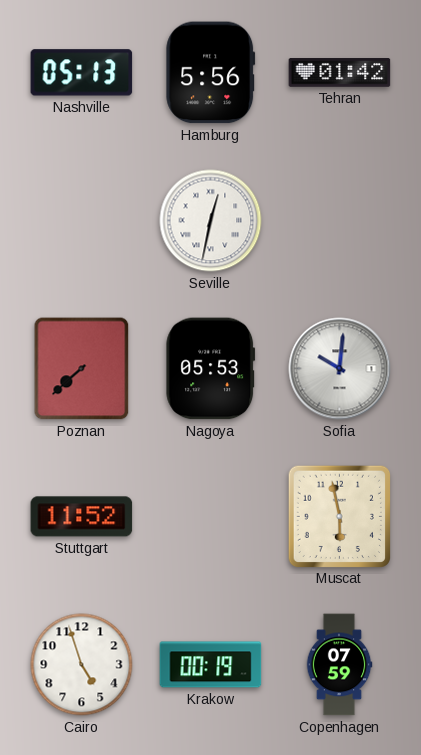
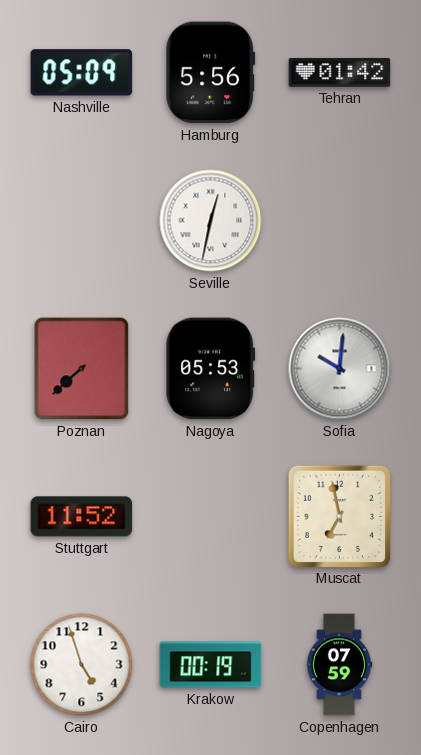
Nashville: 05:13 -> 05:09 (82, 73)
Muscat: 5:58 -> 6:58 (339, 516)
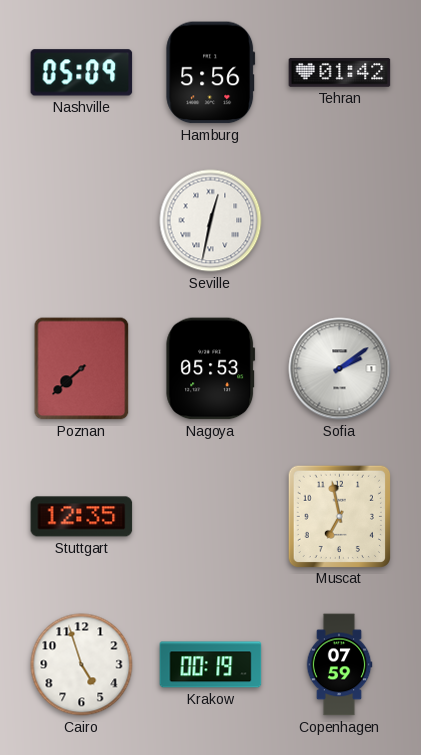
Sofia: 10:01 -> 2:09 (340, 369)
Stuttgart: 11:52 -> 12:35 (82, 517)
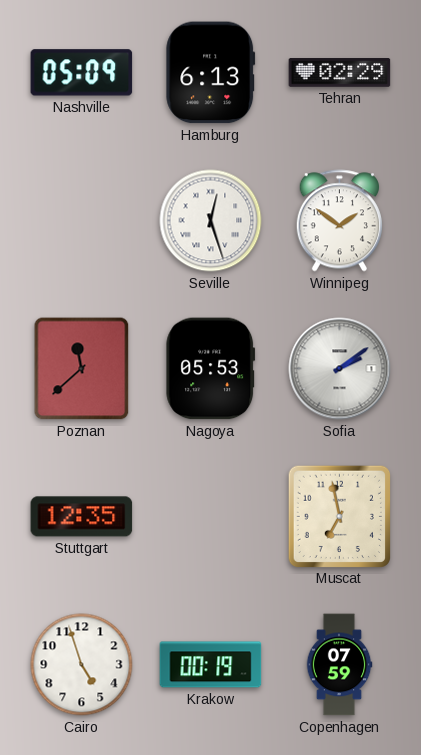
Hamburg: 5:56 -> 6:13 (211, 73)
Tehran: 01:42 -> 02:29 (340, 73)
Seville: 12:32 -> 12:27 (211, 221)
Winnipeg: none -> 1:51 (339, 221)
Poznan: 7:38 -> 11:38 (82, 369)
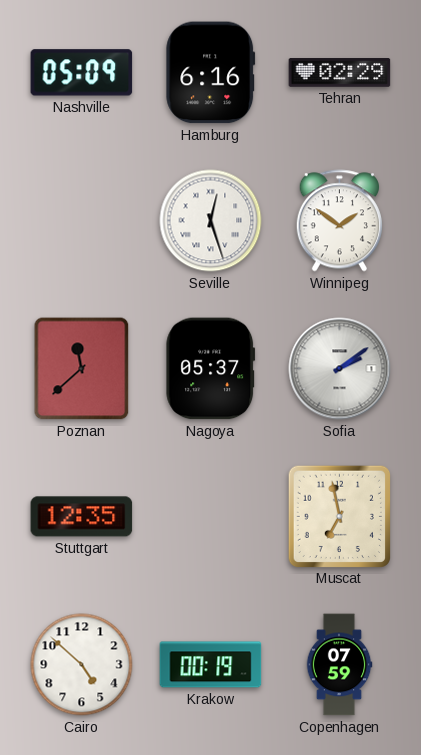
Hamburg: 6:13 -> 6:16 (211, 73)
Nagoya: 05:53 -> 05:37 (211, 369)
Cairo: 4:57 -> 4:52 (82, 665)
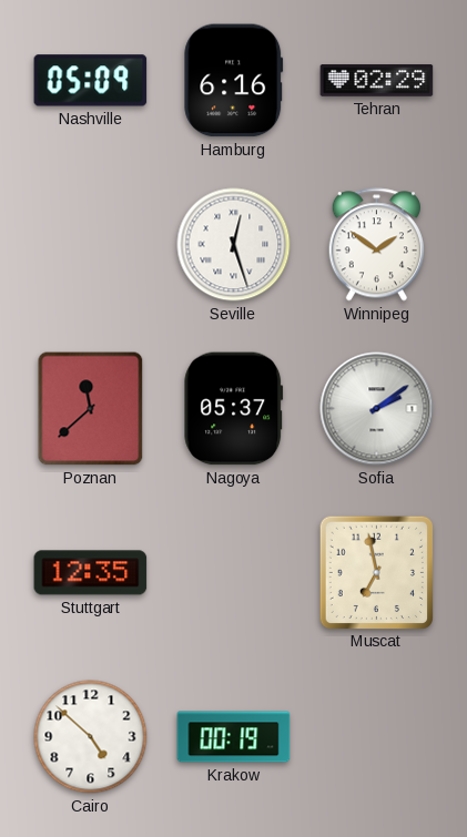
Copenhagen: 07:59 -> none (339, 665)
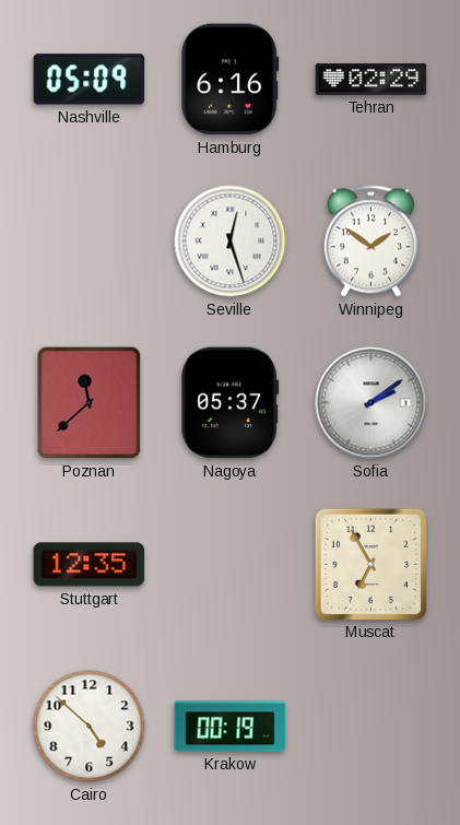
Muscat: 6:58 -> 6:55 (370, 564)
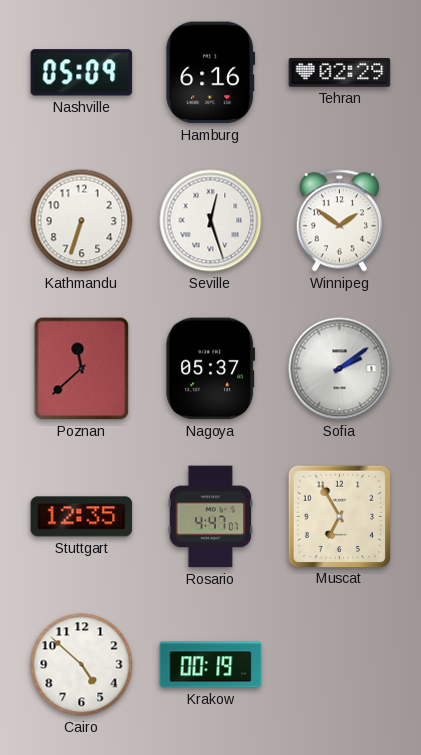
Kathmandu: none -> 6:33 (82, 221)
Rosario: none -> 4:47 (211, 517)
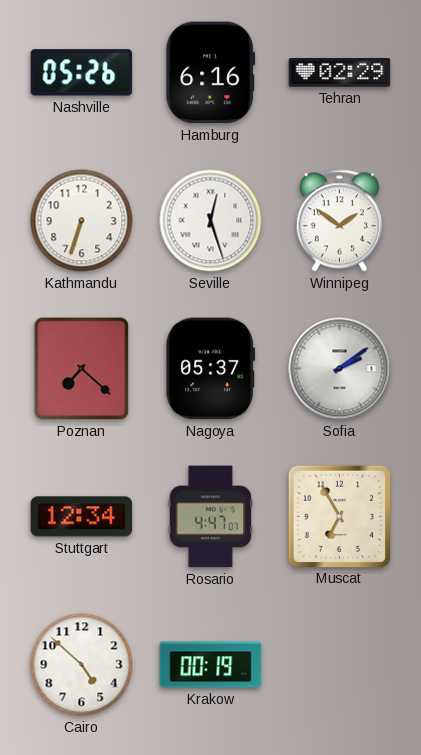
Nashville: 05:09 -> 05:26 (82, 73)
Poznan: 11:38 -> 7:22 (82, 369)
Stuttgart: 12:35 -> 12:34 (82, 517)
